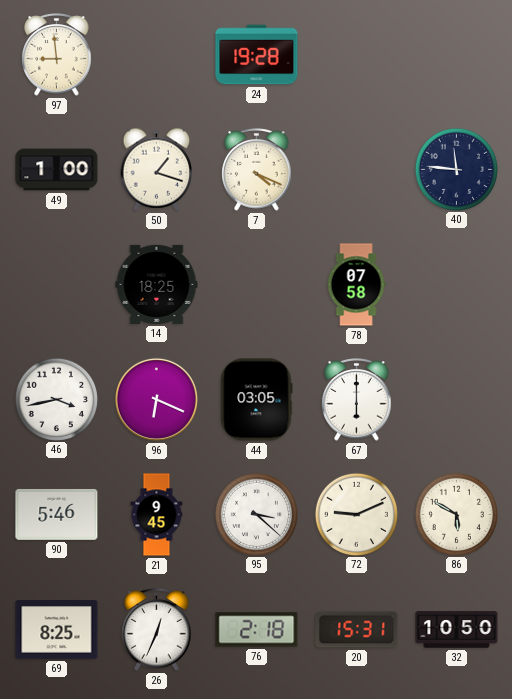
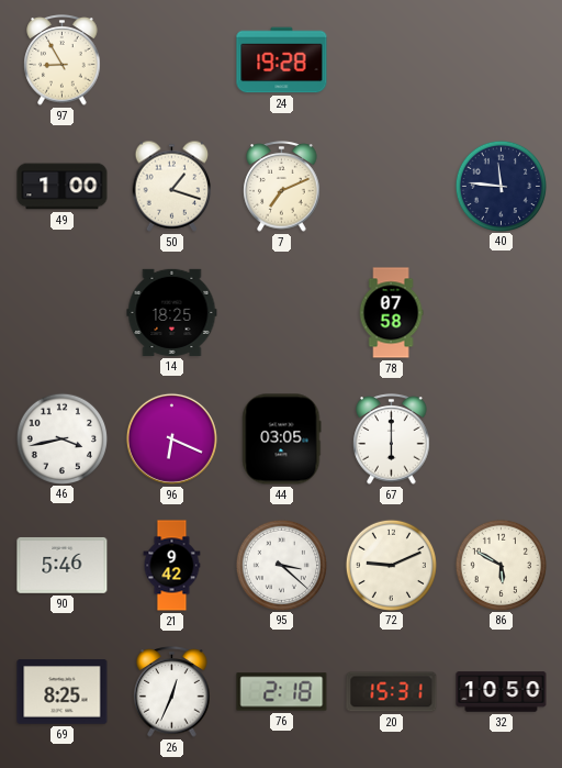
97: 8:59 -> 8:55 (63, 60)
7: 4:19 -> 7:11 (282, 187)
21: 9:45 -> 9:42 (172, 566)
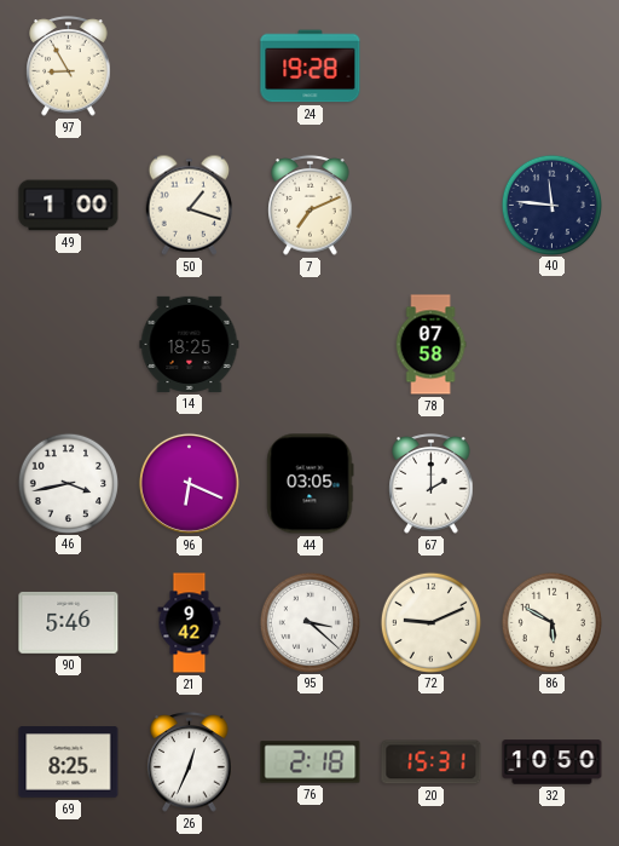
67: 6:00 -> 2:00 (432, 484)
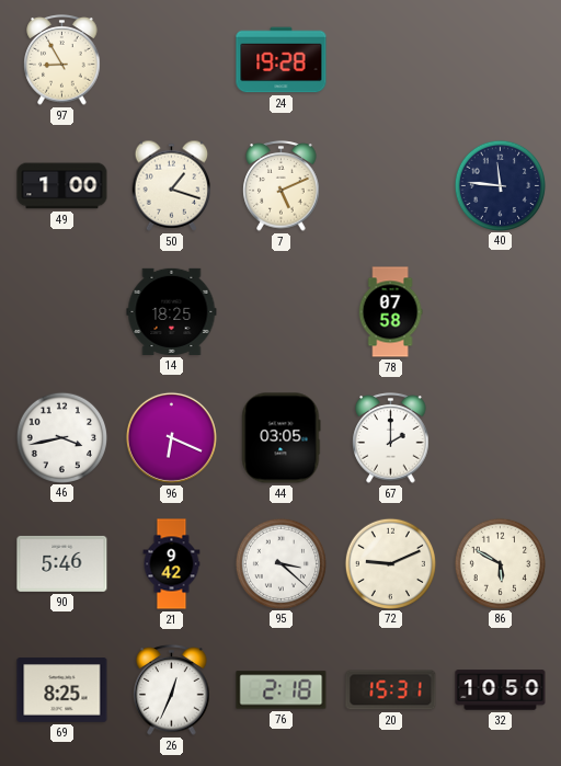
7: 7:11 -> 5:11 (282, 186)
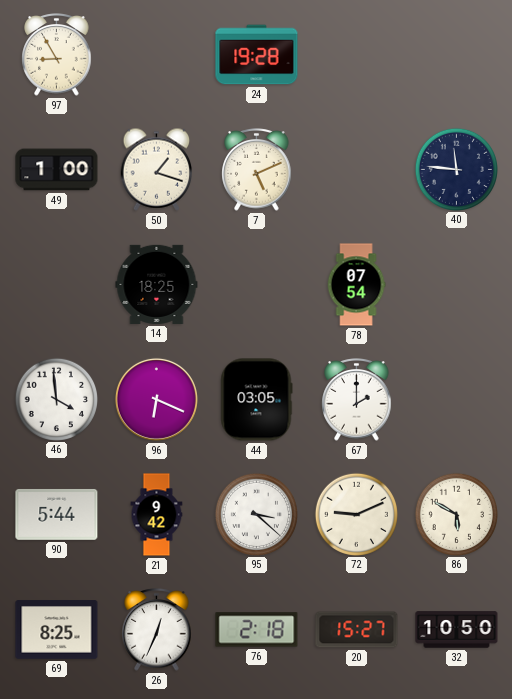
78: 07:58 -> 07:54 (356, 285)
46: 3:43 -> 3:59 (56, 399)
90: 5:46 -> 5:44 (57, 514)
20: 15:31 -> 15:27 (357, 630)
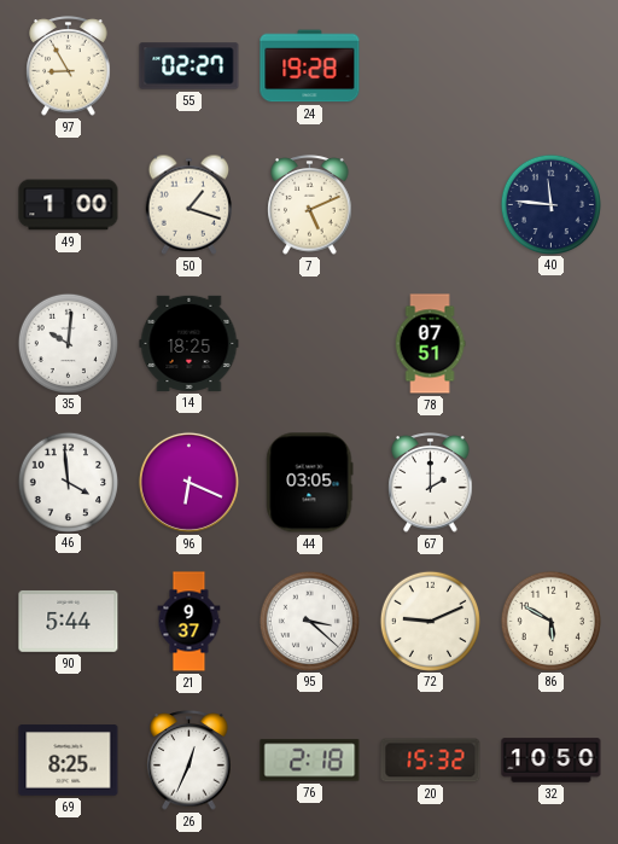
55: none -> 02:27 (190, 66)
35: none -> 10:01 (68, 343)
78: 07:54 -> 07:51 (430, 344)
21: 9:42 -> 9:37 (190, 622)
20: 15:27 -> 15:32 (431, 761)
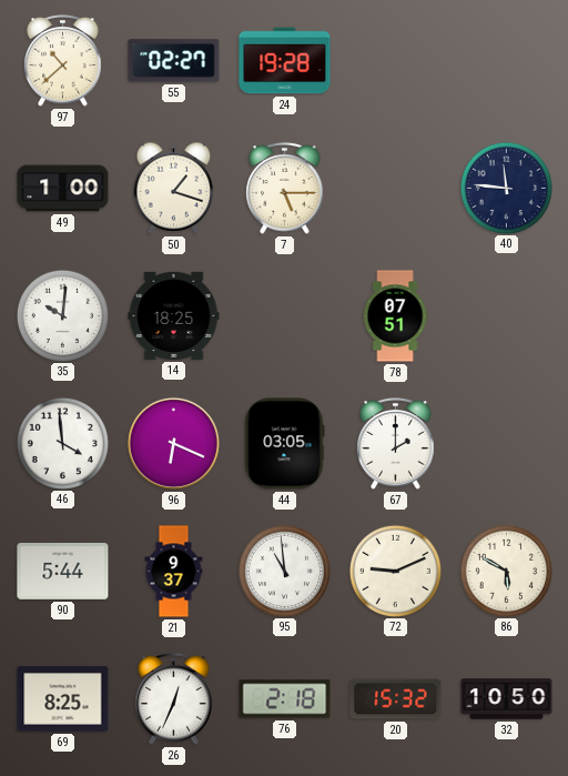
97: 8:55 -> 10:38 (63, 61)
7: 5:11 -> 5:15 (285, 189)
95: 3:22 -> 10:59 (284, 571)
